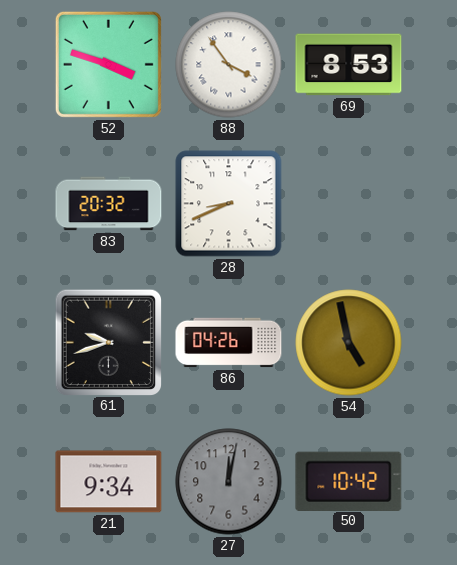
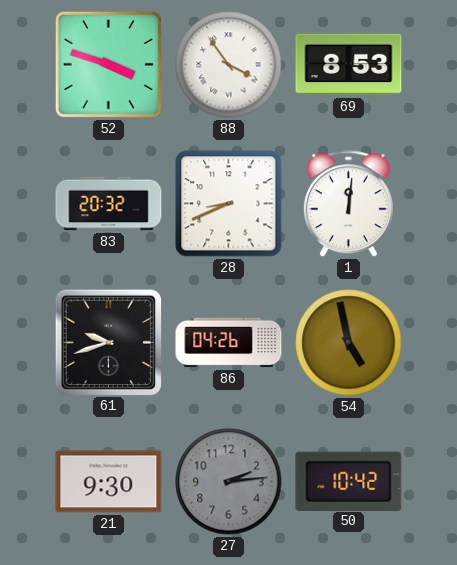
1: none -> 12:01 (348, 204)
21: 9:34 -> 9:30 (109, 482)
27: 12:02 -> 2:14 (229, 482)
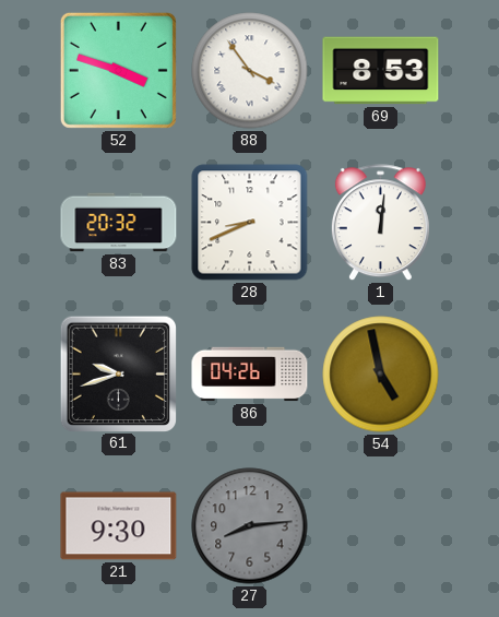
27: 2:14 -> 8:14 (250, 526)
50: 10:42 -> none (349, 481)
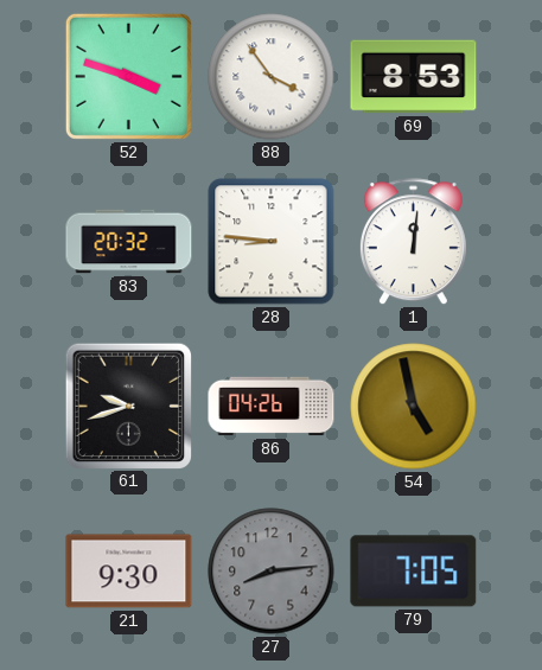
28: 8:41 -> 8:46 (272, 242)
79: none -> 7:05 (414, 572)
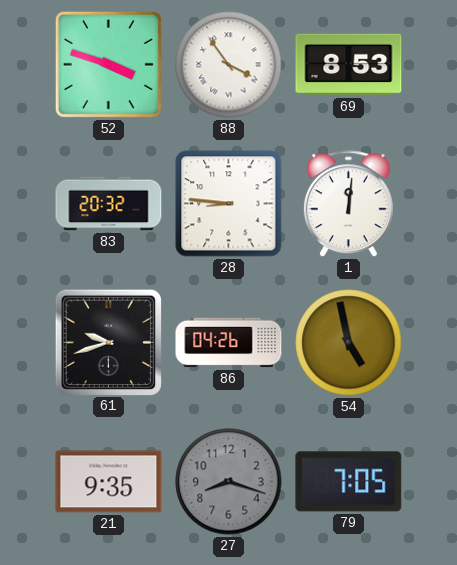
21: 9:30 -> 9:35 (109, 482)
27: 8:14 -> 8:18 (229, 482)
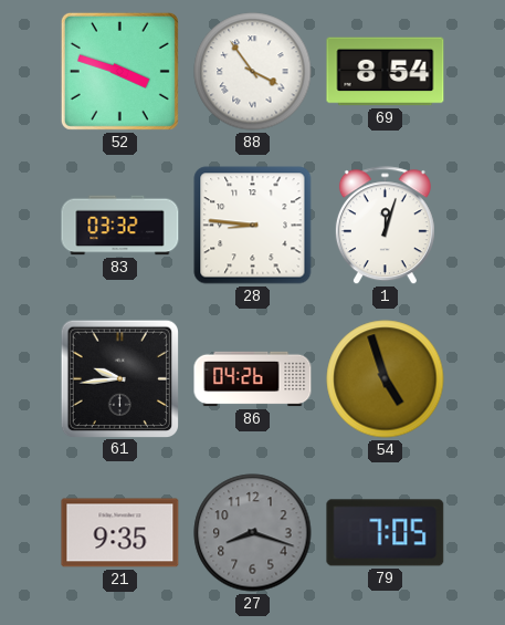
69: 8:53 -> 8:54 (386, 72)
83: 20:32 -> 03:32 (120, 226)
1: 12:01 -> 12:03 (385, 226)
61: 9:42 -> 9:44 (119, 378)
54: 4:58 -> 4:57 (386, 379)
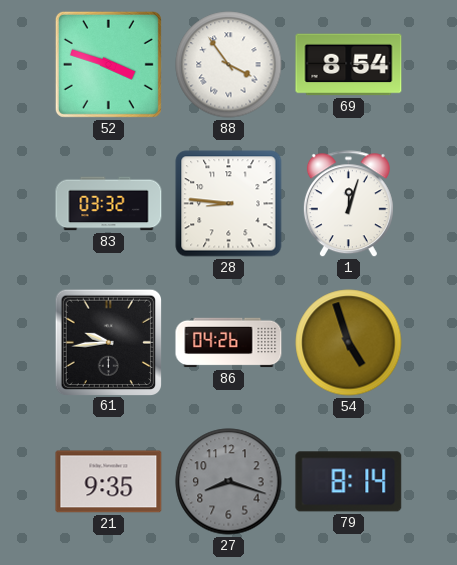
79: 7:05 -> 8:14 (349, 482)
